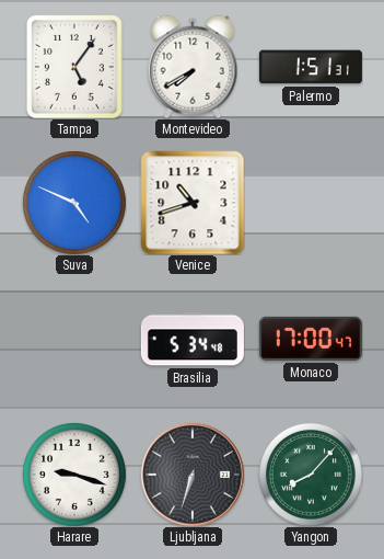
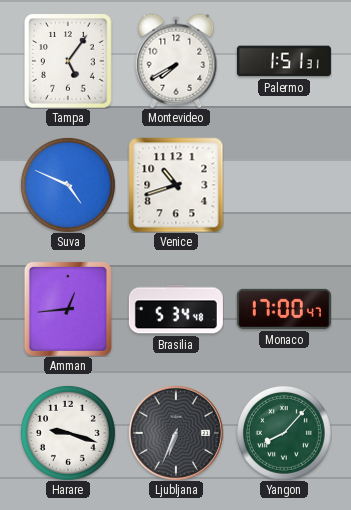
Amman: none -> 12:44 (68, 309)
Ljubljana: 6:33 -> 6:34 (176, 433)
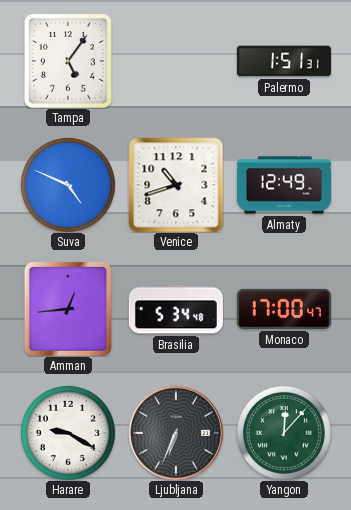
Montevideo: 7:40 -> none (176, 61)
Almaty: none -> 12:49 (284, 185)
Harare: 9:18 -> 9:20 (68, 433)
Yangon: 8:07 -> 12:07 (284, 433)
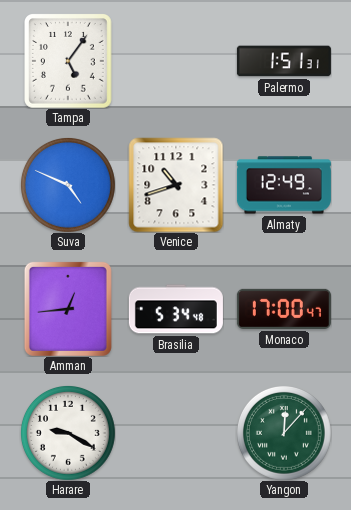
Ljubljana: 6:34 -> none (176, 433)
